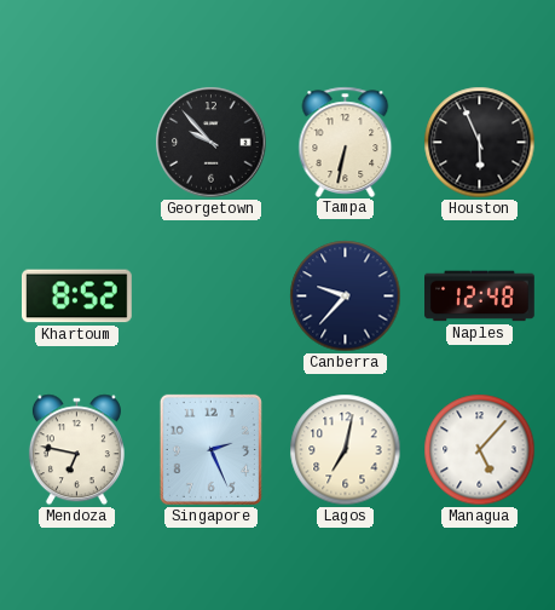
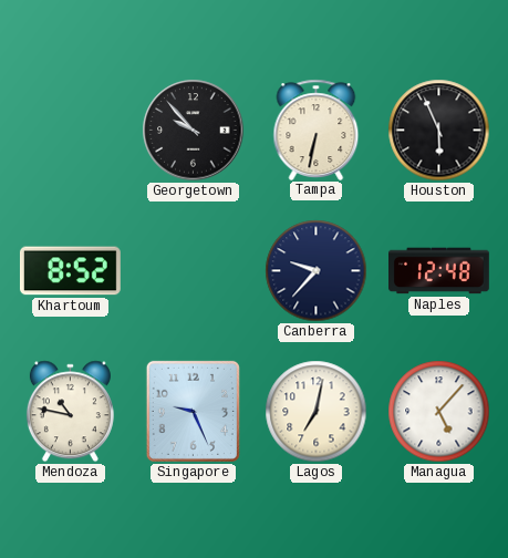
Mendoza: 6:47 -> 10:47 (70, 412)
Singapore: 2:26 -> 9:26 (193, 411)
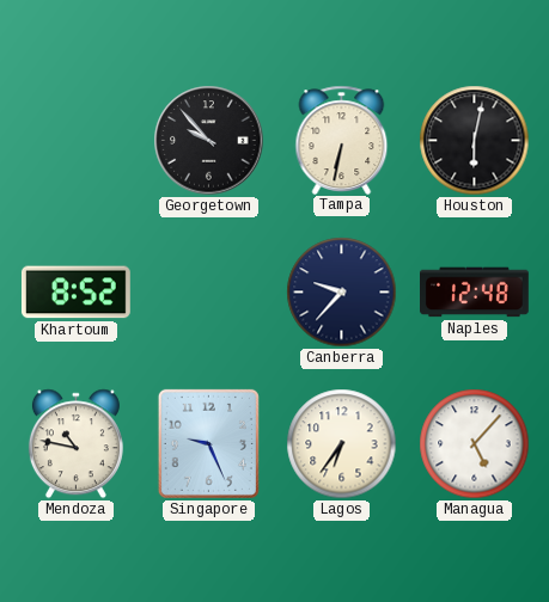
Houston: 5:56 -> 6:02 (475, 141)
Lagos: 7:02 -> 6:36 (342, 444)
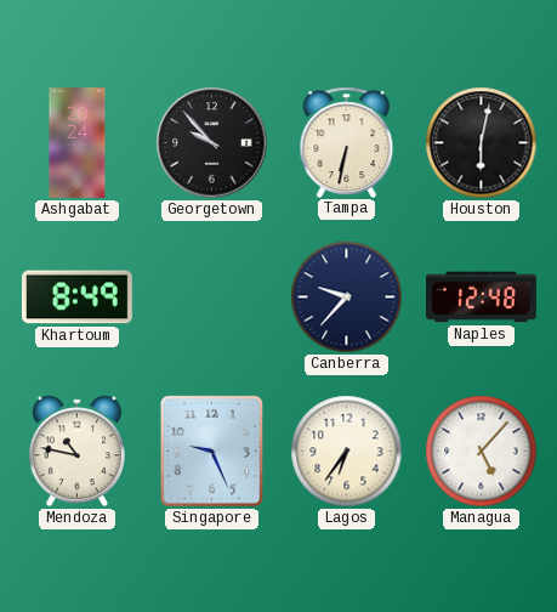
Ashgabat: none -> 20:24 (78, 143)
Khartoum: 8:52 -> 8:49 (76, 297)
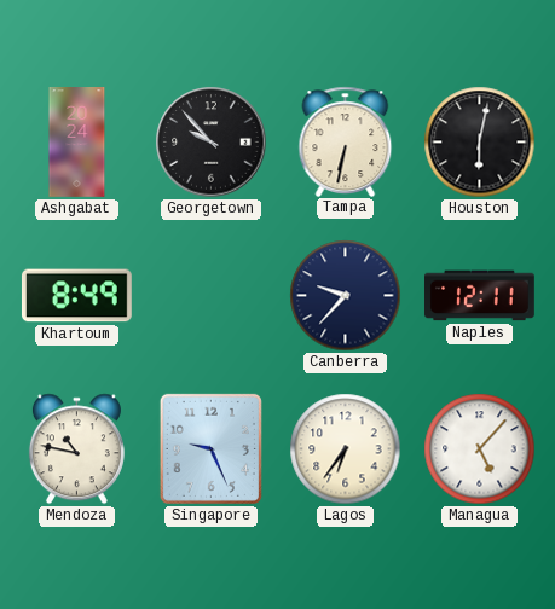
Naples: 12:48 -> 12:11 (480, 296)
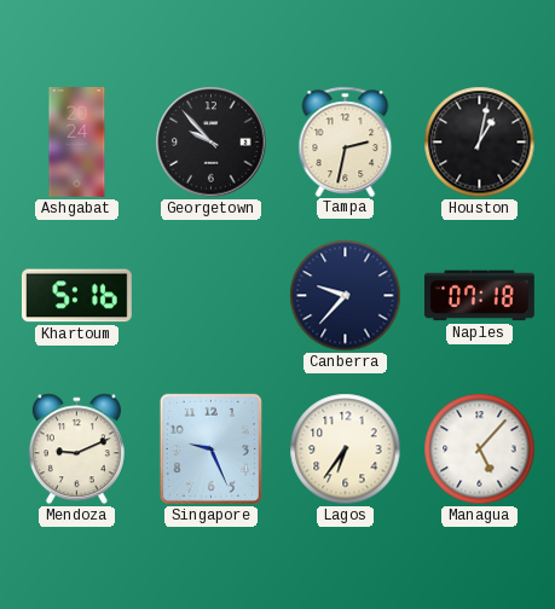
Tampa: 6:32 -> 2:32 (346, 141)
Houston: 6:02 -> 1:02 (480, 143)
Khartoum: 8:49 -> 5:16 (76, 296)
Naples: 12:11 -> 07:18 (480, 296)
Mendoza: 10:47 -> 9:11 (76, 449)
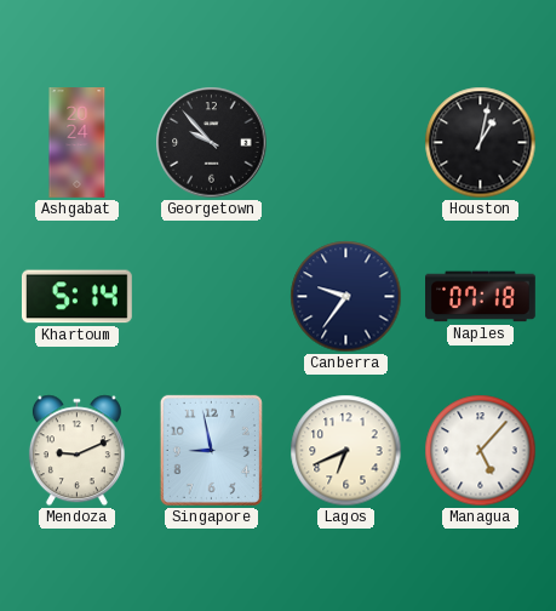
Tampa: 2:32 -> none (346, 141)
Khartoum: 5:16 -> 5:14 (76, 297)
Canberra: 9:37 -> 9:36 (346, 297)
Singapore: 9:26 -> 8:58 (211, 450)
Lagos: 6:36 -> 6:41 (346, 451)
